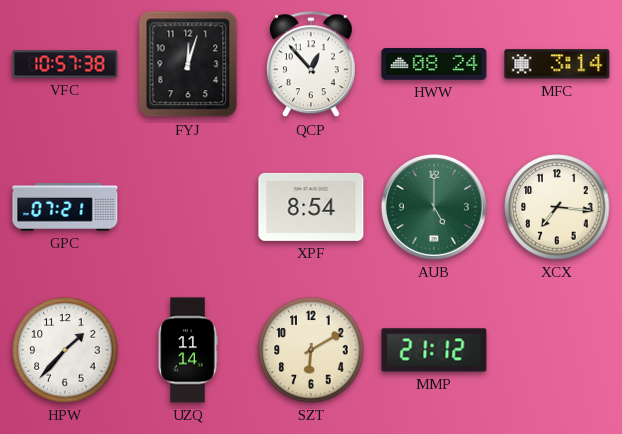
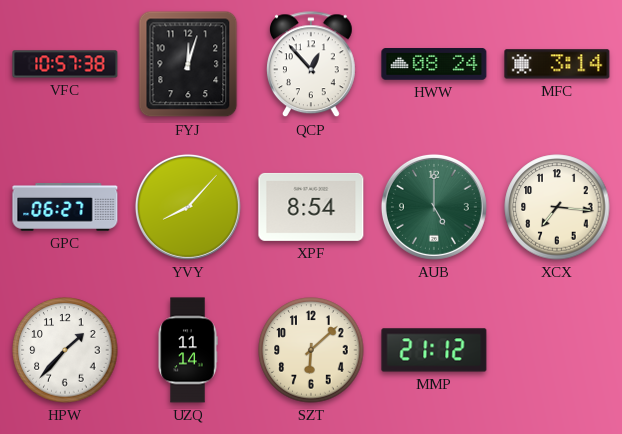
GPC: 07:21 -> 06:27 (65, 207)
YVY: none -> 8:07 (188, 207)
SZT: 6:10 -> 6:08 (311, 350)
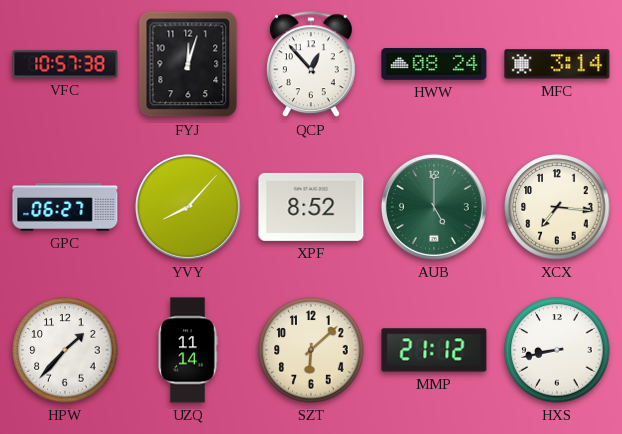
XPF: 8:54 -> 8:52 (311, 207)
HXS: none -> 8:43 (557, 350)
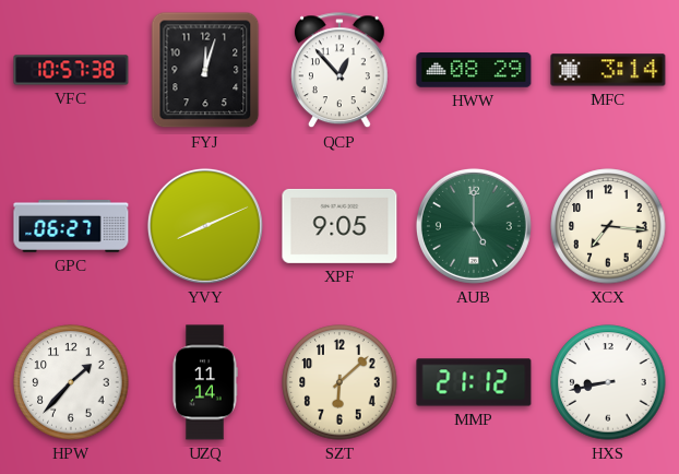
HWW: 08:24 -> 08:29 (474, 71)
YVY: 8:07 -> 8:11 (205, 226)
XPF: 8:52 -> 9:05 (339, 226)
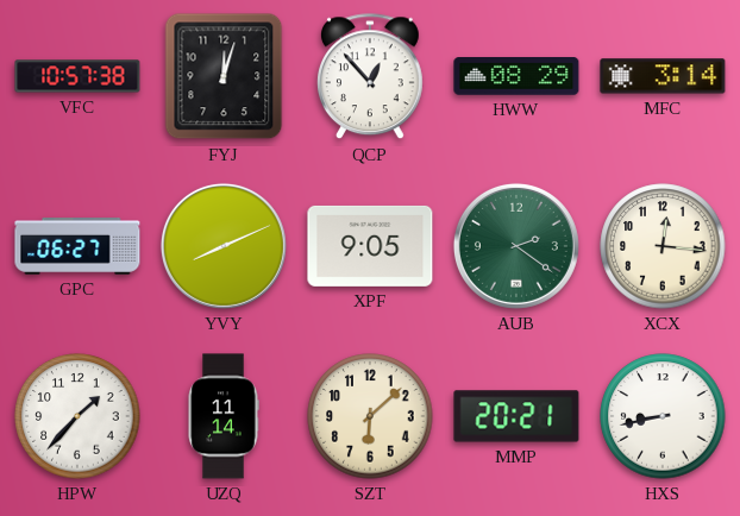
AUB: 5:00 -> 2:21 (516, 246)
XCX: 7:16 -> 12:16 (663, 246)
MMP: 21:12 -> 20:21 (516, 416)
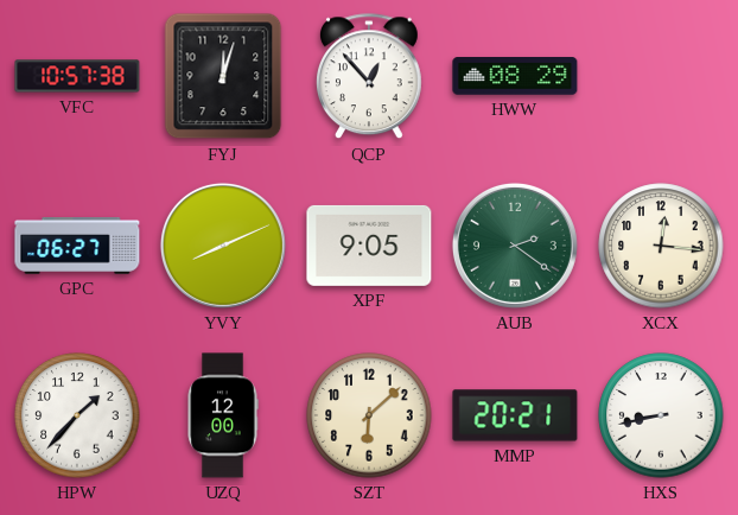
MFC: 3:14 -> none (663, 76)
UZQ: 11:14 -> 12:00 (223, 415)
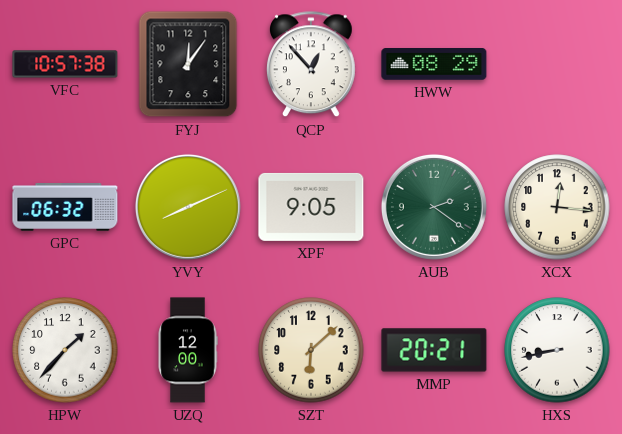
FYJ: 12:03 -> 12:06 (188, 64)
GPC: 06:27 -> 06:32 (65, 207)
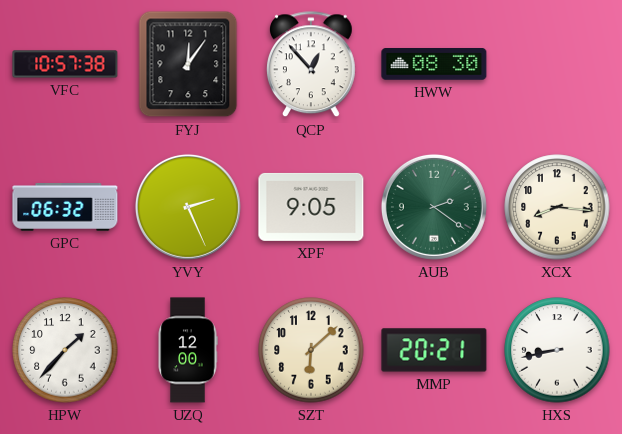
HWW: 08:29 -> 08:30 (434, 65)
YVY: 8:11 -> 2:26 (188, 207)
XCX: 12:16 -> 8:16 (557, 207)
